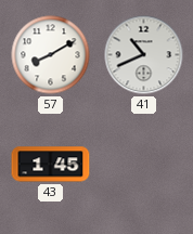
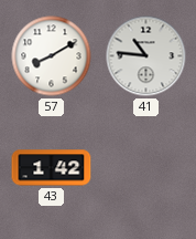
41: 10:41 -> 10:46 (146, 56)
43: 1:45 -> 1:42 (52, 168)
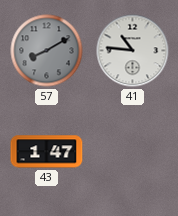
57 dial: white -> grey (47, 51)
43: 1:42 -> 1:47 (47, 152)
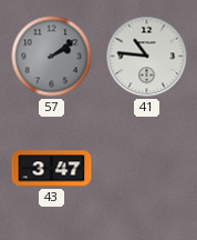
57: 8:10 -> 2:09 (52, 57)
43: 1:47 -> 3:47 (52, 169)
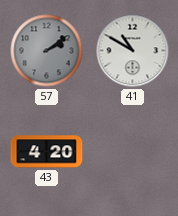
41: 10:46 -> 10:50 (133, 51)
43: 3:47 -> 4:20 (47, 152)
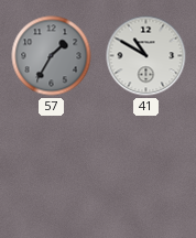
57: 2:09 -> 1:35 (52, 56)
43: 4:20 -> none (47, 152)
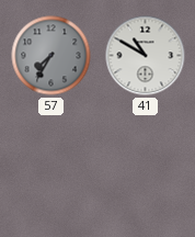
57: 1:35 -> 7:35 (51, 56)
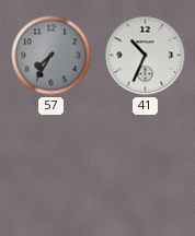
41: 10:50 -> 10:34 (146, 56)
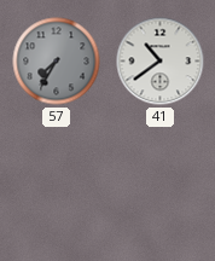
41: 10:34 -> 10:39 (161, 62)
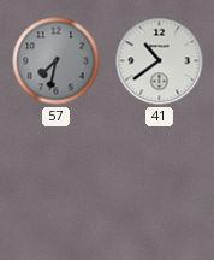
57: 7:35 -> 7:32 (57, 61)
